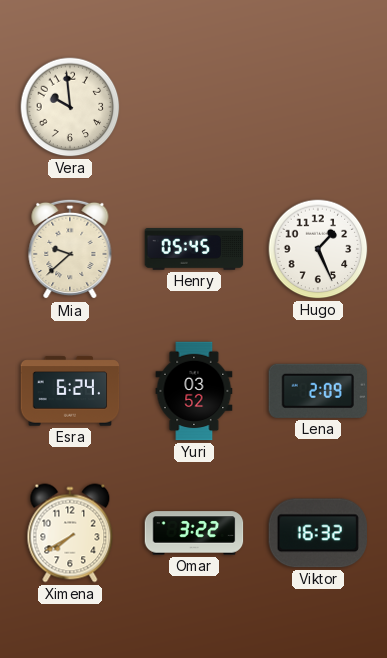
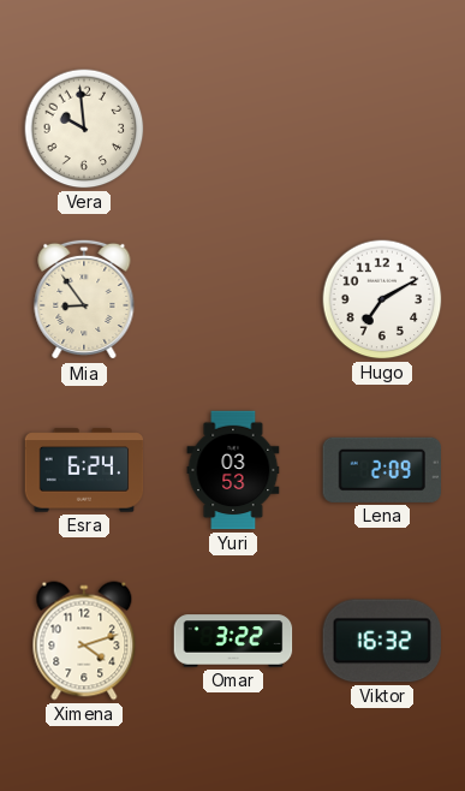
Mia: 9:38 -> 8:54 (84, 299)
Henry: 05:45 -> none (194, 250)
Hugo: 1:26 -> 7:10 (382, 299)
Yuri: 03:52 -> 03:53 (233, 470)
Ximena: 7:40 -> 4:12 (84, 641)
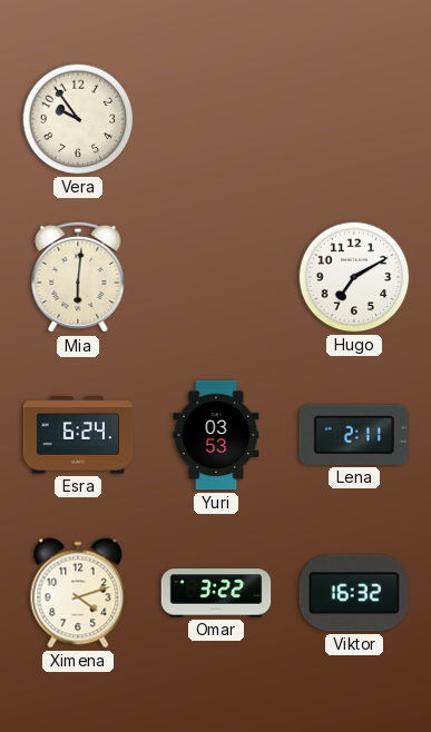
Vera: 9:59 -> 9:54 (78, 119)
Mia: 8:54 -> 6:01 (78, 277)
Lena: 2:09 -> 2:11 (353, 435)
